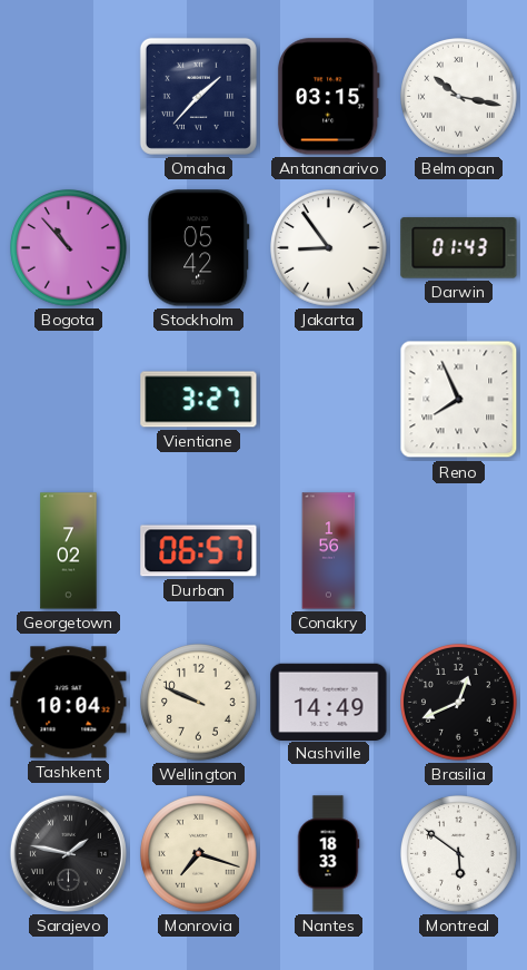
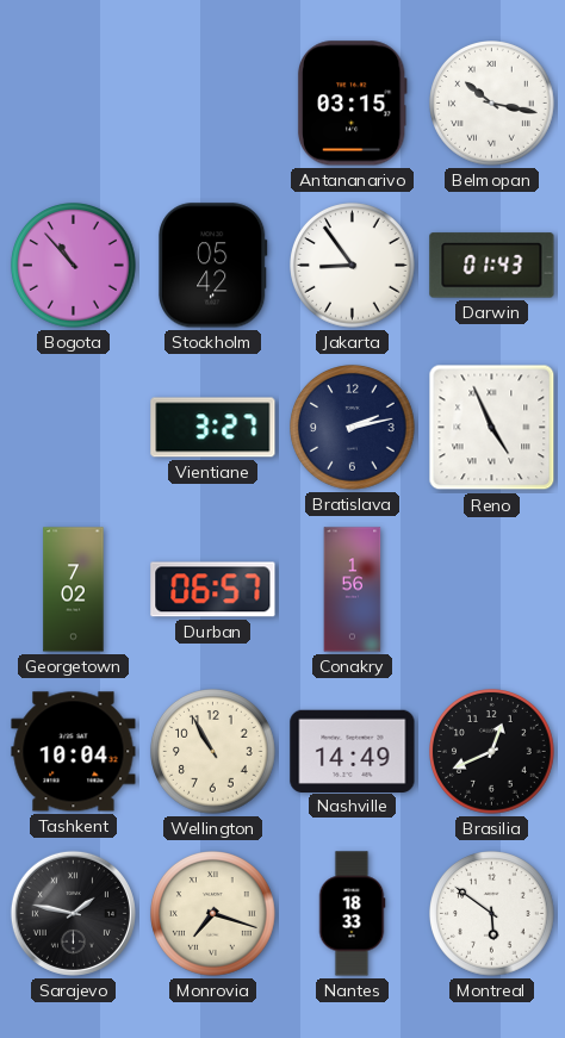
Omaha: 1:37 -> none (198, 96)
Bratislava: none -> 2:13 (353, 428)
Reno: 7:56 -> 4:56 (492, 428)
Wellington: 9:49 -> 10:55 (213, 752)
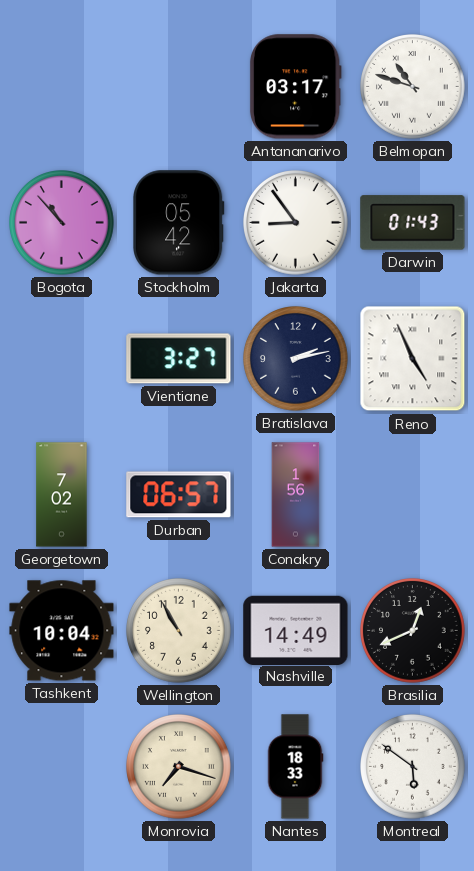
Antananarivo: 03:15 -> 03:17 (295, 87)
Belmopan: 10:17 -> 10:48 (413, 87)
Sarajevo: 1:47 -> none (73, 913)
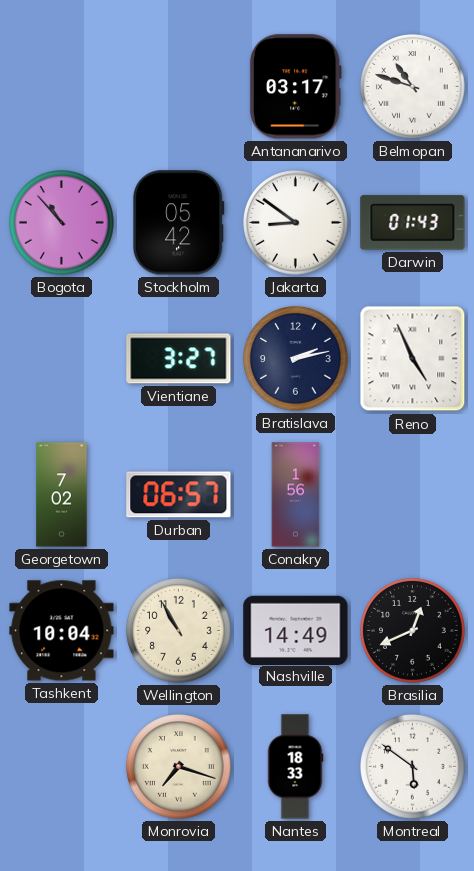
Jakarta: 8:54 -> 8:51 (296, 223)
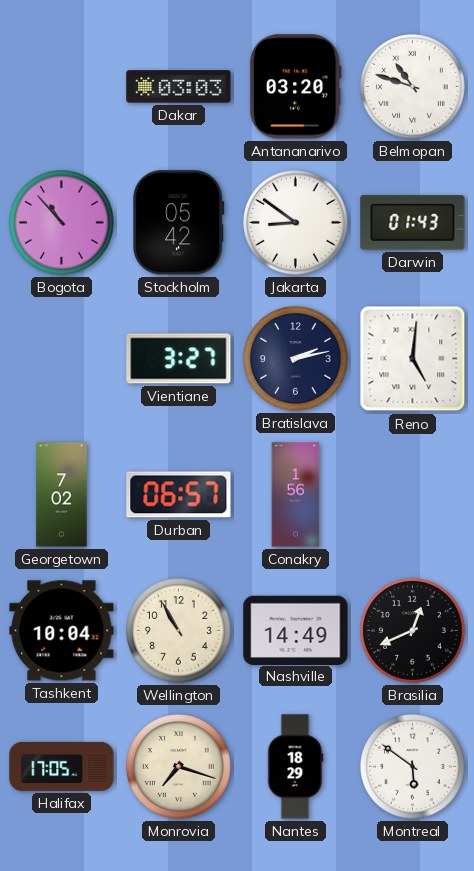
Dakar: none -> 03:03 (179, 87)
Antananarivo: 03:17 -> 03:20 (295, 87)
Reno: 4:56 -> 5:01 (413, 359)
Halifax: none -> 17:05 (62, 766)
Nantes: 18:33 -> 18:29 (295, 767)
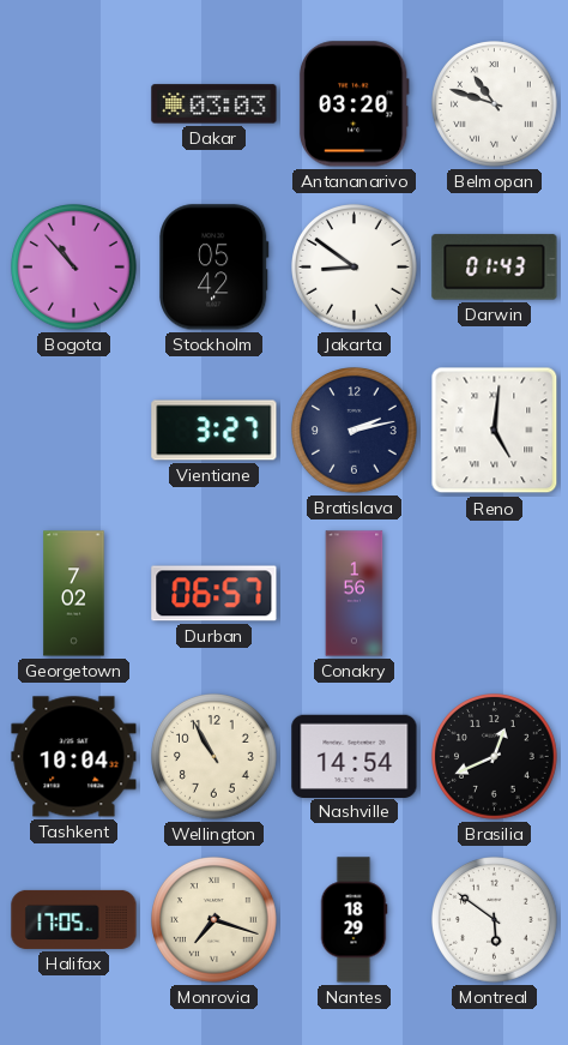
Nashville: 14:49 -> 14:54 (355, 756)
